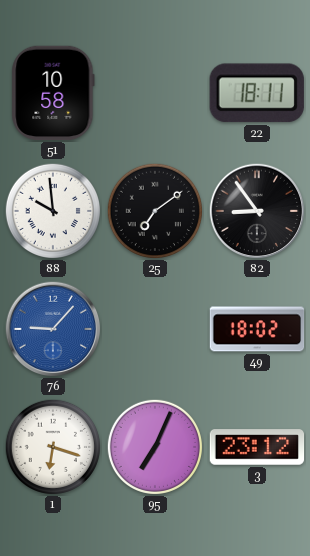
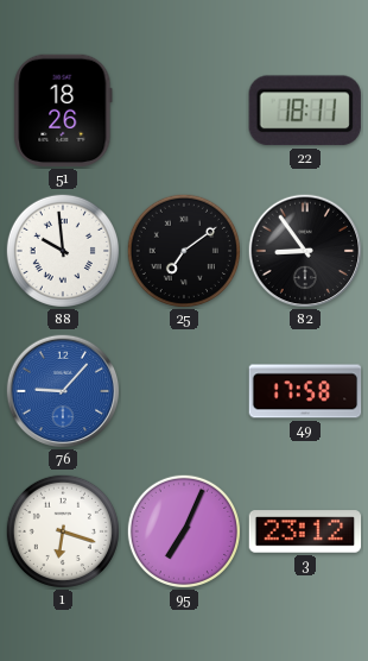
51: 10:58 -> 18:26 (63, 111)
49: 18:02 -> 17:58 (305, 391)
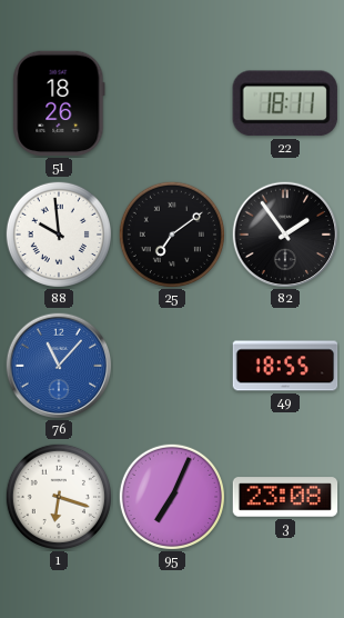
82: 8:54 -> 1:54 (285, 235)
76: 9:07 -> 11:07 (59, 366)
49: 17:58 -> 18:55 (285, 366)
3: 23:12 -> 23:08 (285, 497)
